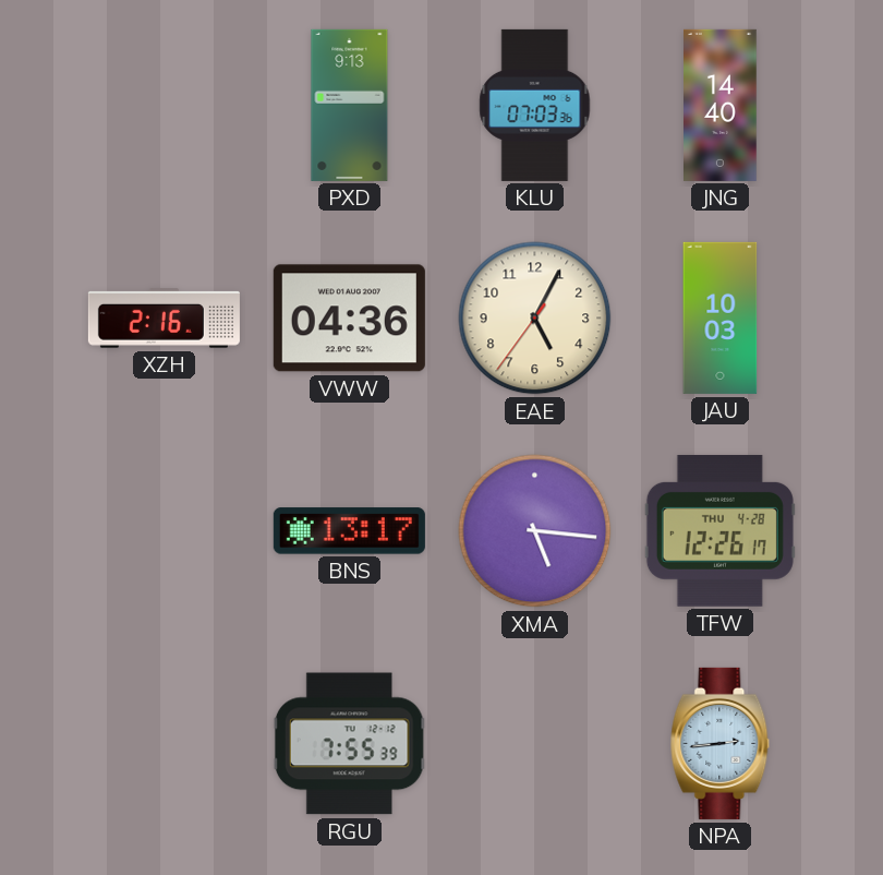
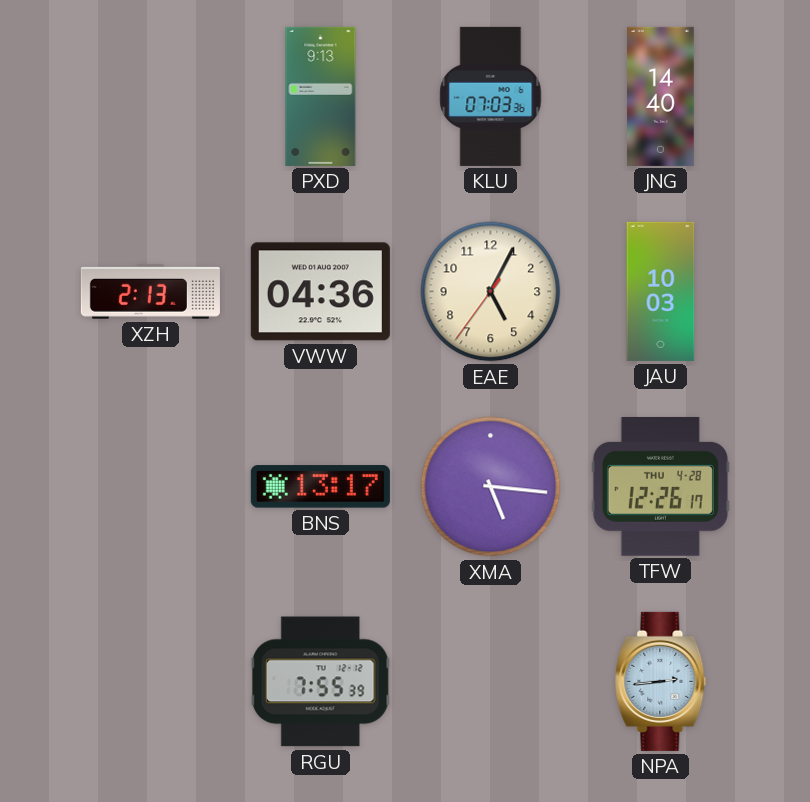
XZH: 2:16 -> 2:13 (150, 292)
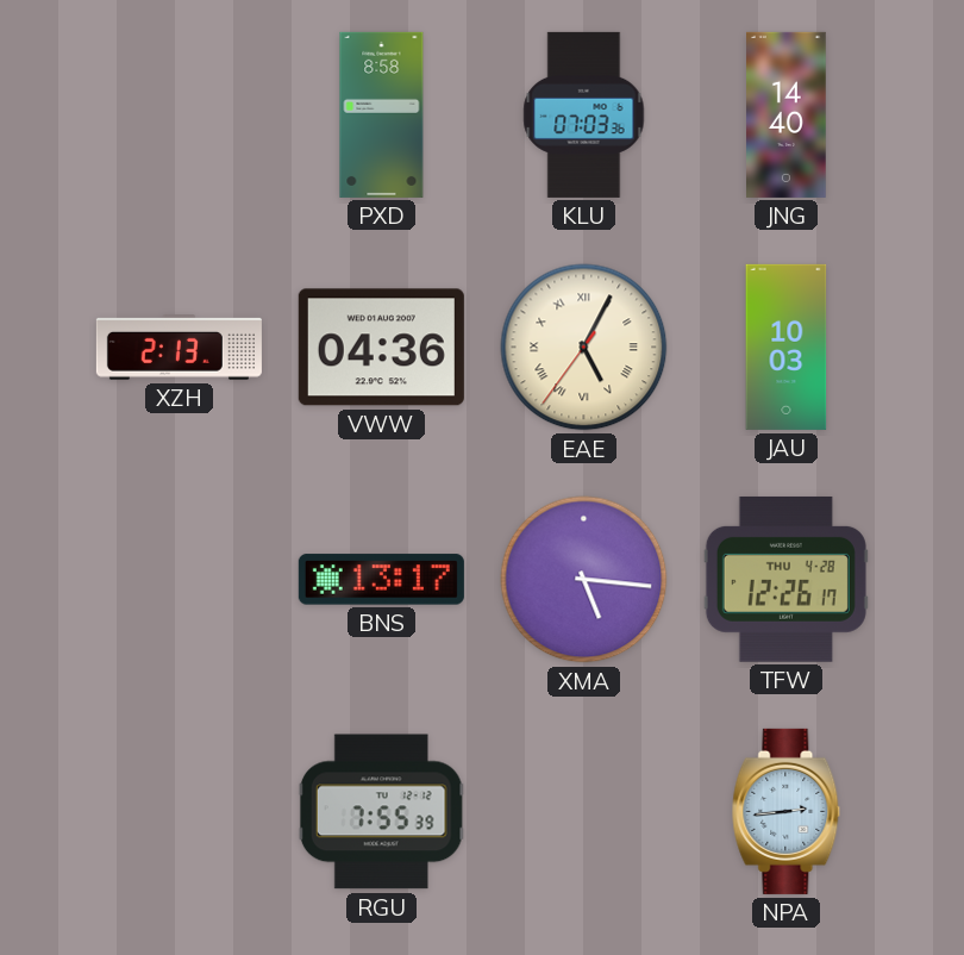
PXD: 9:13 -> 8:58 (382, 114)
EAE numerals: Arabic -> Roman (584, 348)
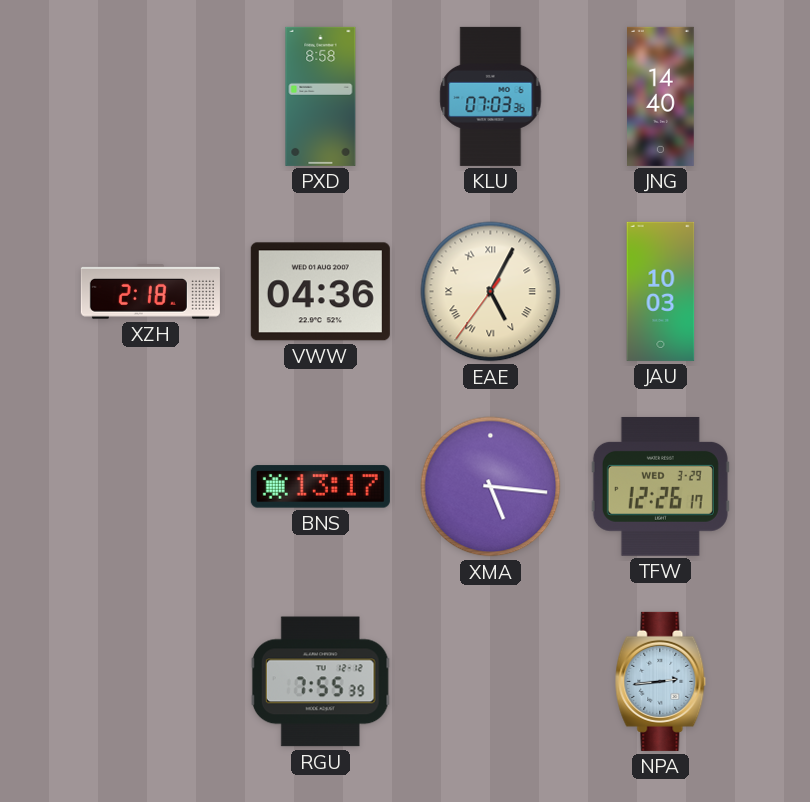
XZH: 2:13 -> 2:18 (150, 292)
TFW date: THU 4-28 -> WED 3-29 (660, 486)
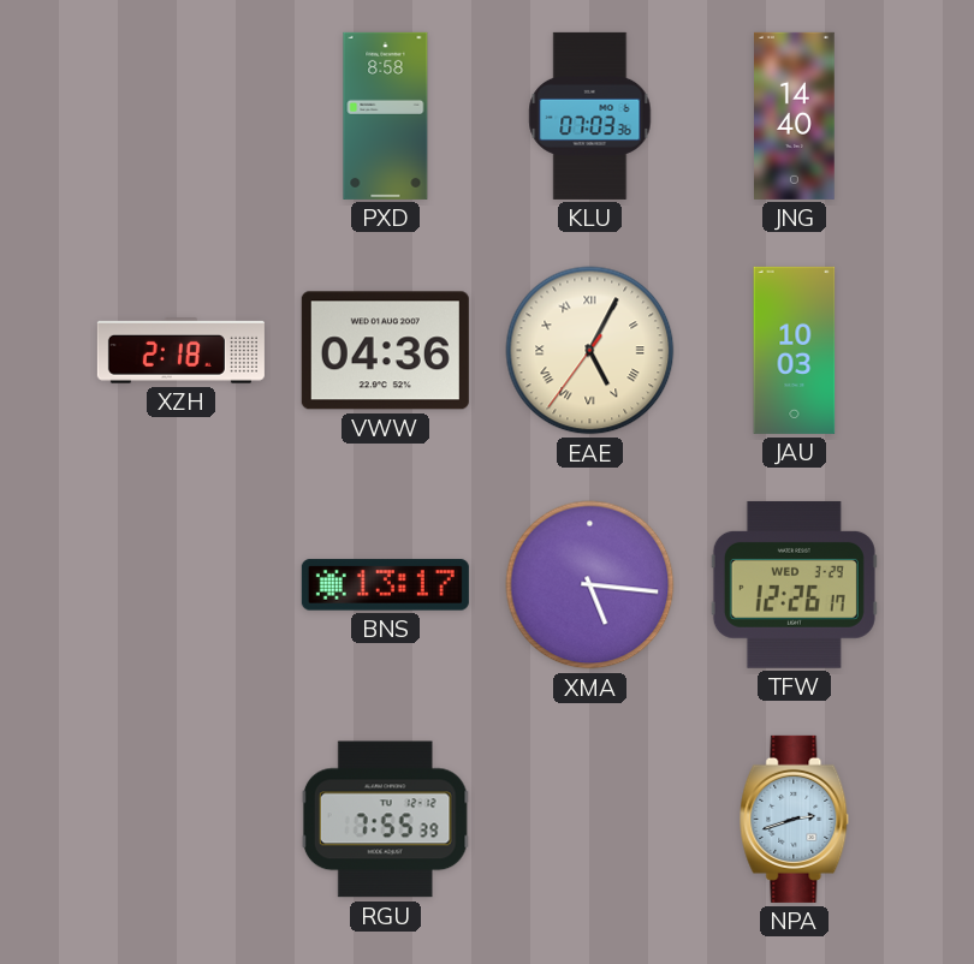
NPA: 2:44 -> 2:42 (795, 819)
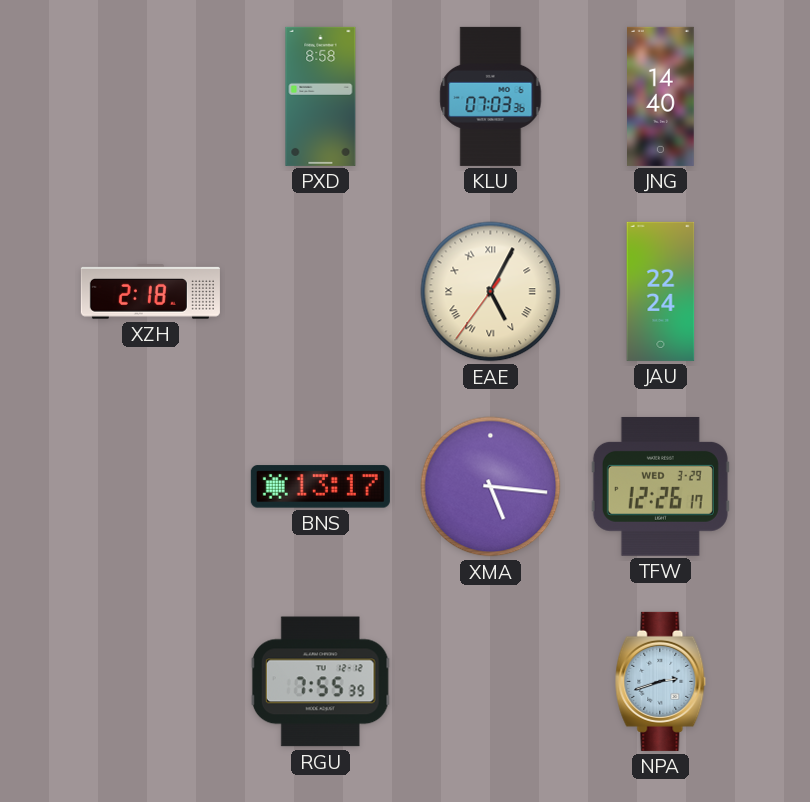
VWW: 04:36 -> none (385, 351)
JAU: 10:03 -> 22:24 (661, 291)
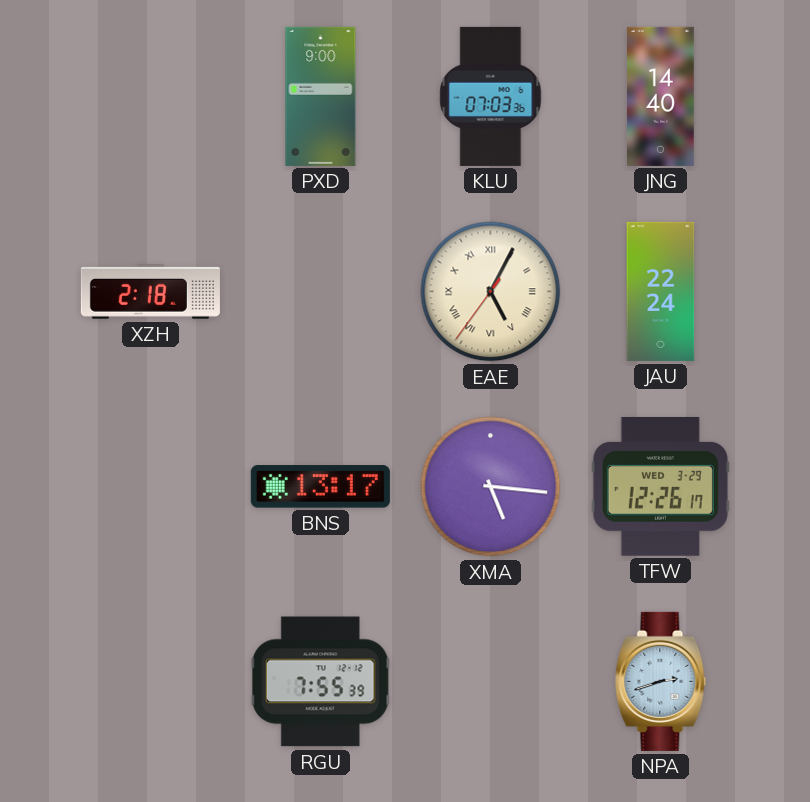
PXD: 8:58 -> 9:00 (321, 96)
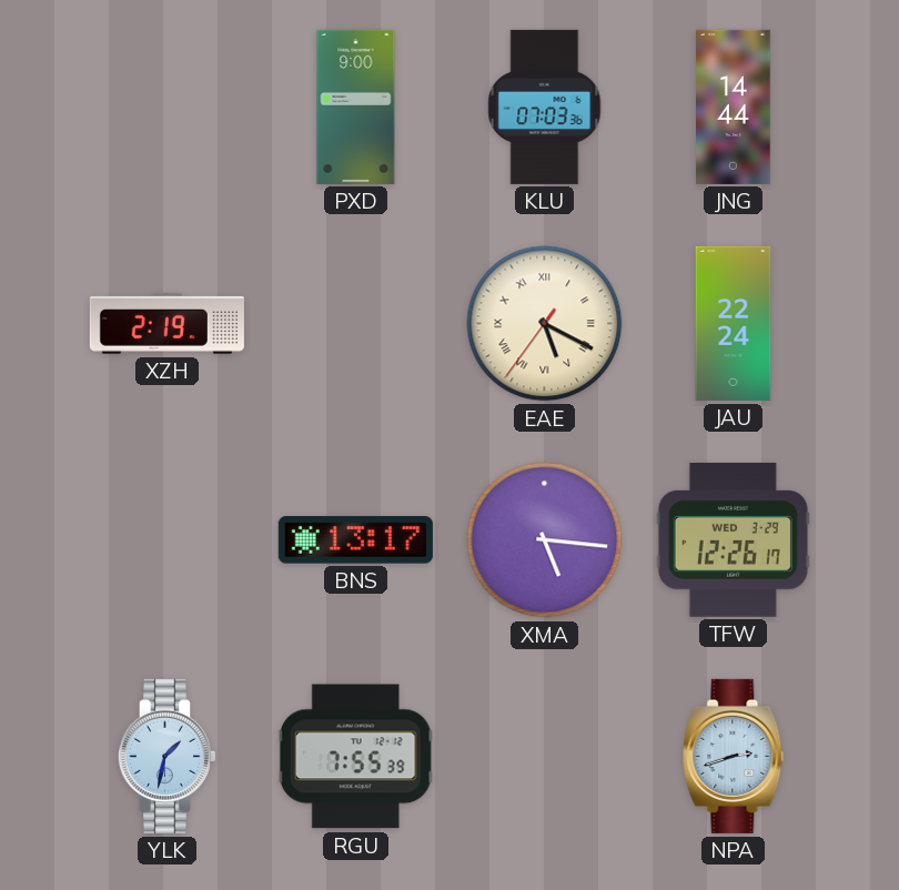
JNG: 14:40 -> 14:44 (734, 107)
XZH: 2:18 -> 2:19 (166, 324)
EAE: 5:04 -> 5:19 (545, 324)
YLK: none -> 1:32 (166, 756)
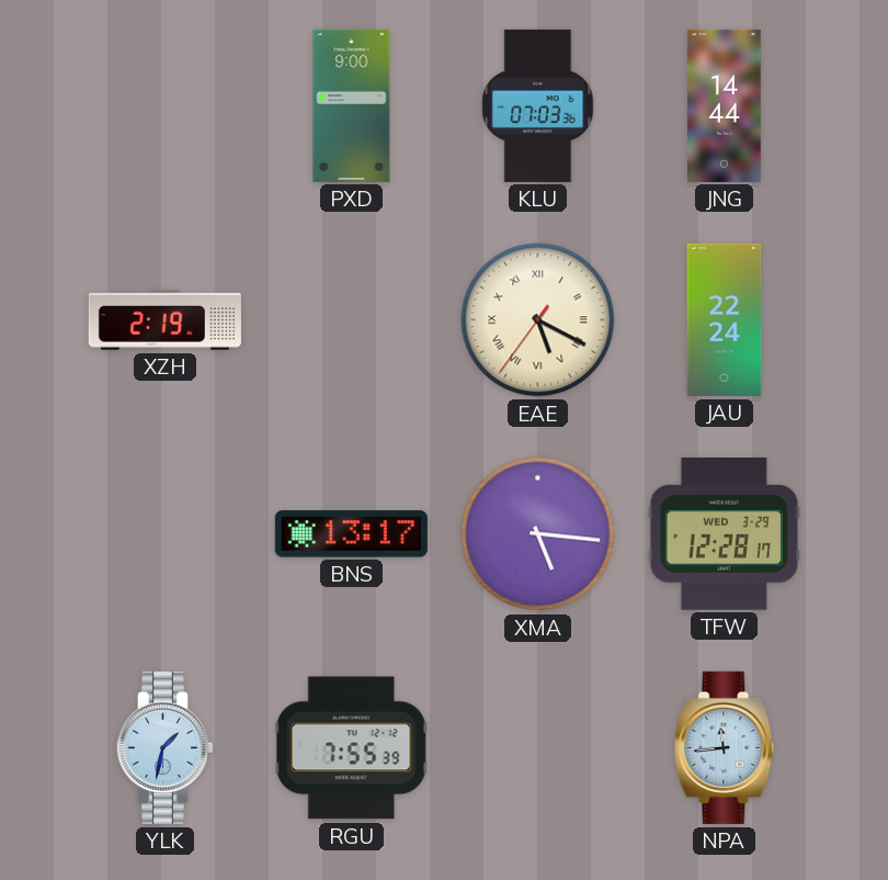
TFW: 12:26 -> 12:28 (724, 533)
NPA: 2:42 -> 11:44 (725, 747)
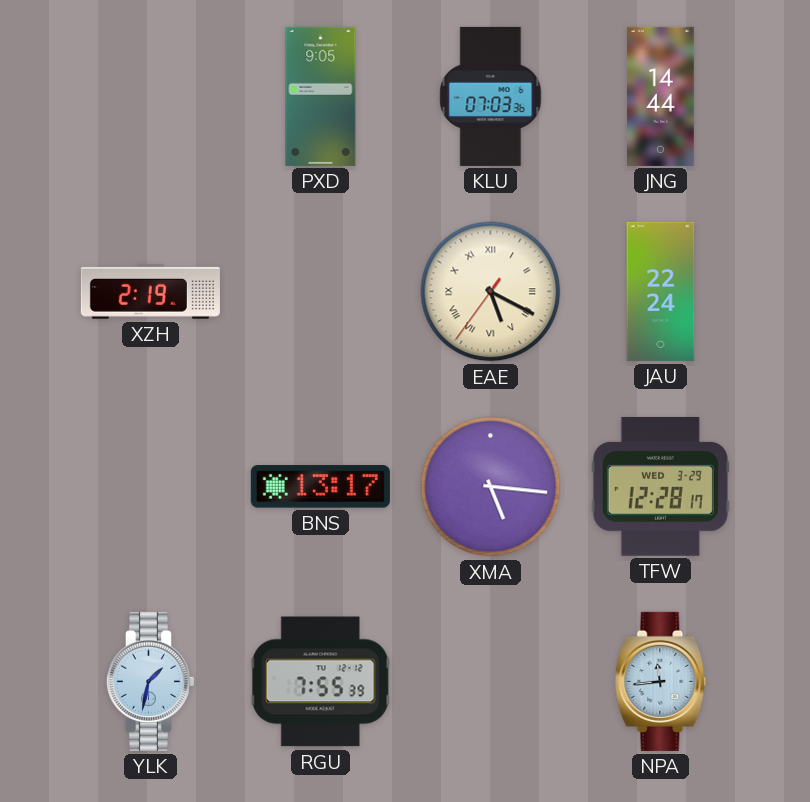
PXD: 9:00 -> 9:05 (321, 96)
